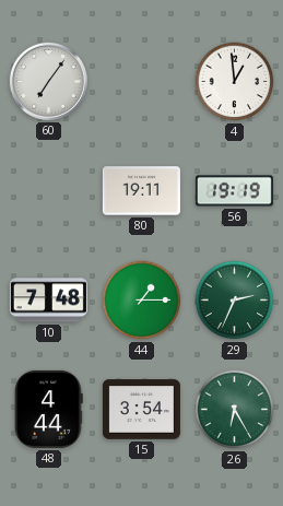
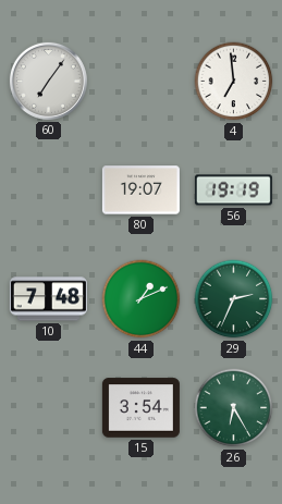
4: 12:59 -> 6:59 (234, 82)
80: 19:11 -> 19:07 (140, 190)
44: 1:15 -> 1:11 (142, 299)
48: 4:44 -> none (49, 409)
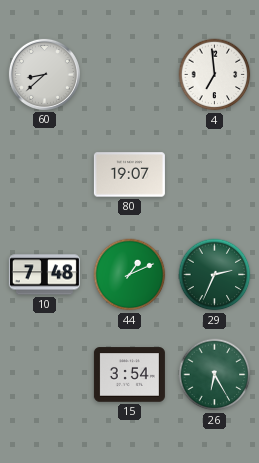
60: 7:06 -> 8:38 (44, 74)
56: 19:19 -> none (233, 190)
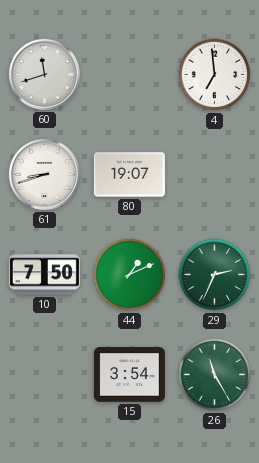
60: 8:38 -> 11:42 (44, 74)
61: none -> 8:42 (44, 174)
10: 7:48 -> 7:50 (44, 275)
26: 6:25 -> 11:25 (215, 375)
